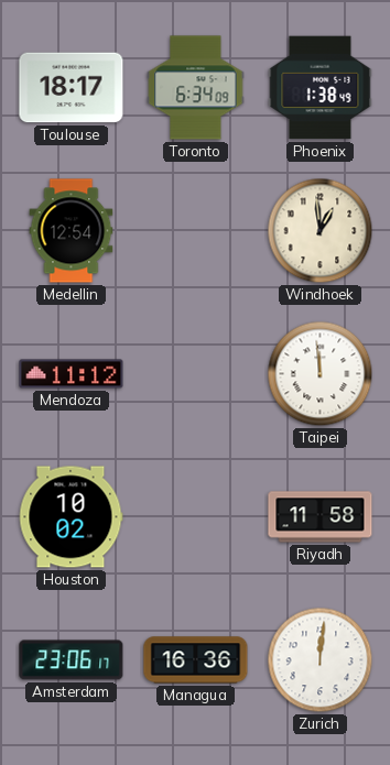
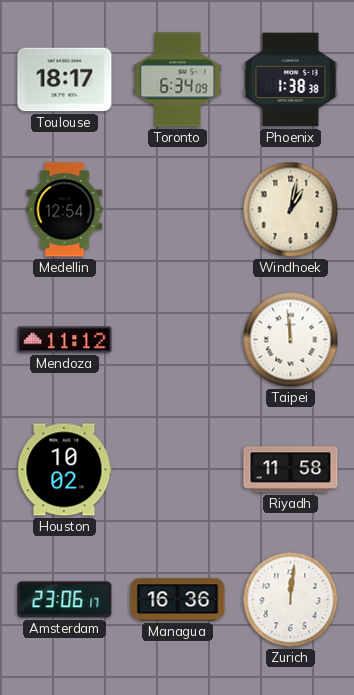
Phoenix: 1:38:49 -> 1:38:38 (291, 80)
Windhoek: 12:59 -> 1:02 (291, 210)
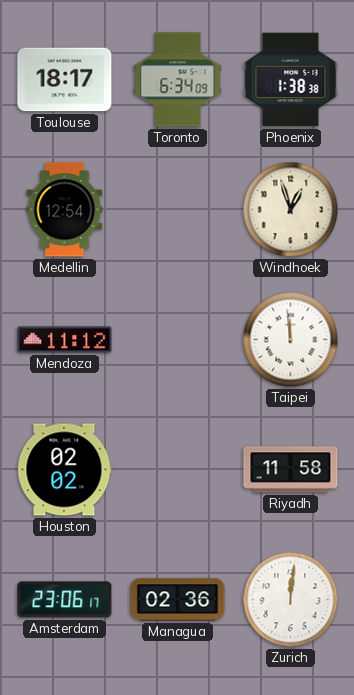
Windhoek: 1:02 -> 12:57 (291, 210)
Houston: 10:02 -> 02:02 (64, 470)
Managua: 16:36 -> 02:36 (178, 600)
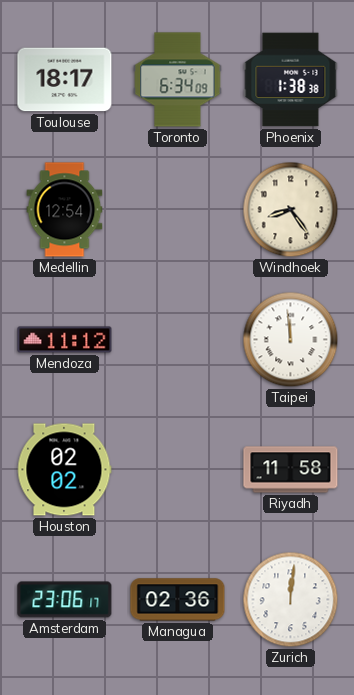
Windhoek: 12:57 -> 8:24 (291, 210)
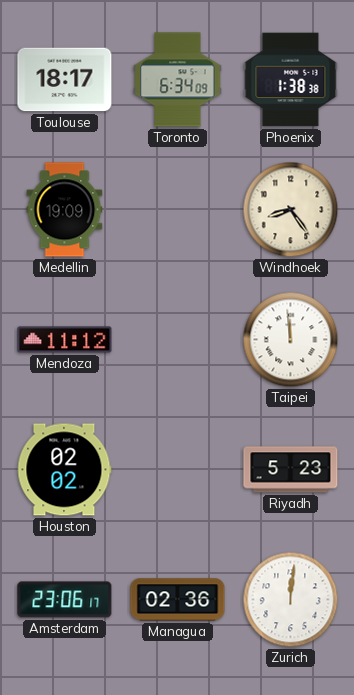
Medellin: 12:54 -> 19:09 (65, 210)
Riyadh: 11:58 -> 5:23 (291, 470)
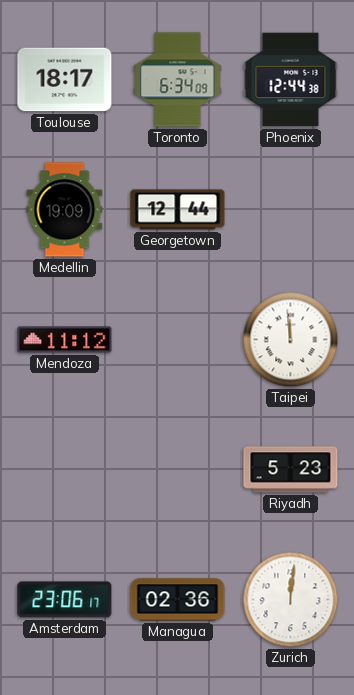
Phoenix: 1:38 -> 12:44 (291, 80)
Georgetown: none -> 12:44 (178, 210)
Windhoek: 8:24 -> none (291, 210)
Houston: 02:02 -> none (64, 470)
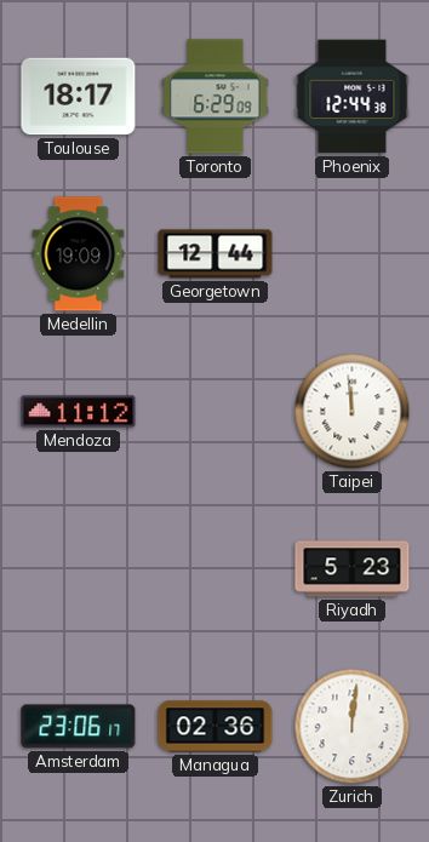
Toronto: 6:34 -> 6:29 (216, 97)
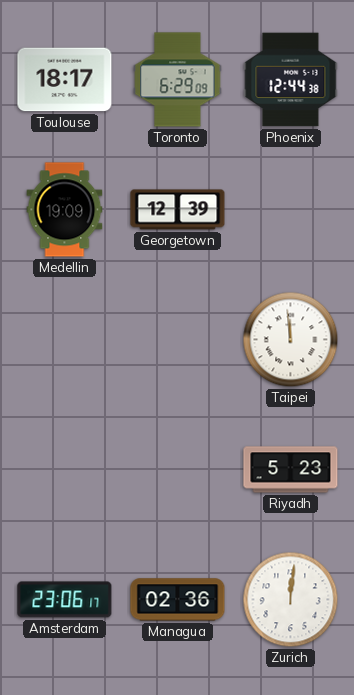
Georgetown: 12:44 -> 12:39 (178, 210)
Mendoza: 11:12 -> none (79, 412)
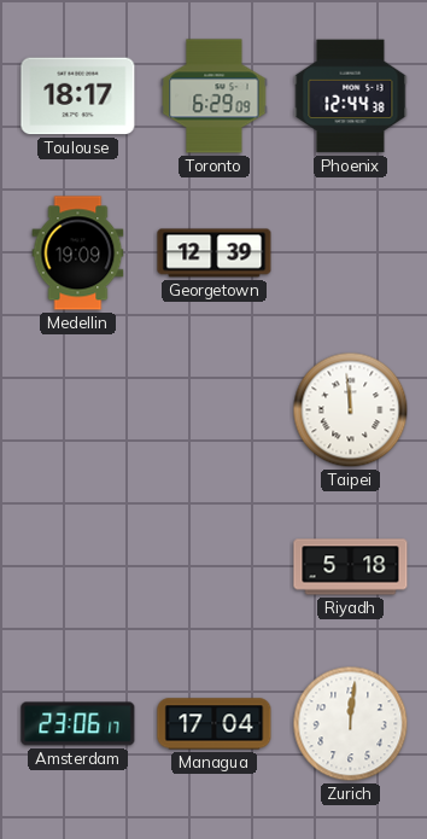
Riyadh: 5:23 -> 5:18 (351, 567)
Managua: 02:36 -> 17:04 (215, 724)
